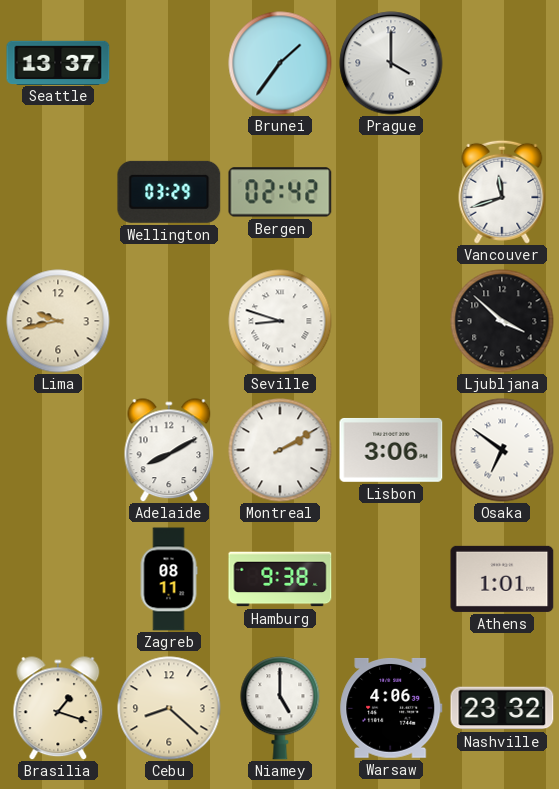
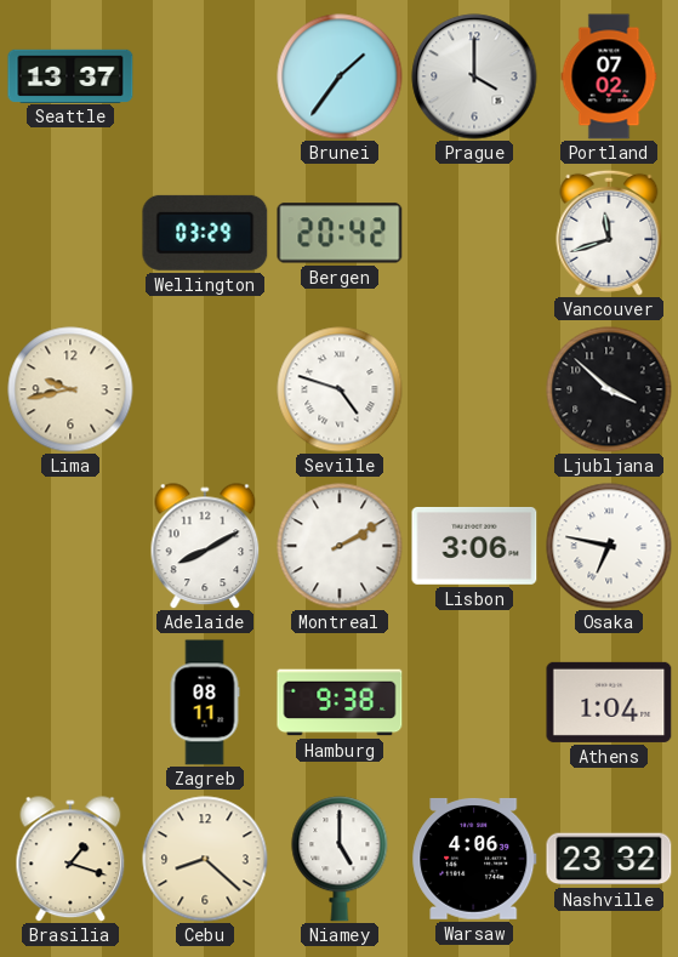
Portland: none -> 07:02 (609, 76)
Bergen: 02:42 -> 20:42 (340, 233)
Seville: 8:48 -> 4:48 (340, 389)
Osaka: 6:51 -> 6:47 (609, 546)
Athens: 1:01 -> 1:04 (609, 702)
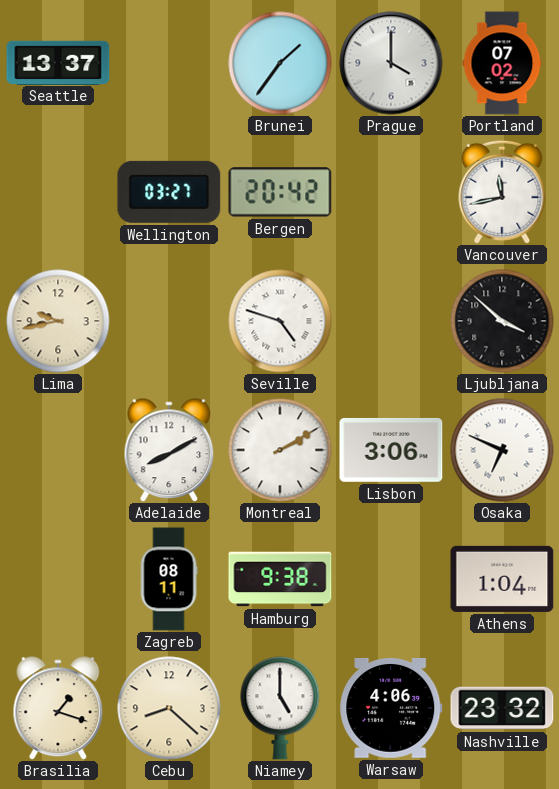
Wellington: 03:29 -> 03:27 (169, 192)
Vancouver: 11:42 -> 11:43 (502, 192)
Osaka: 6:47 -> 6:49 (502, 450)
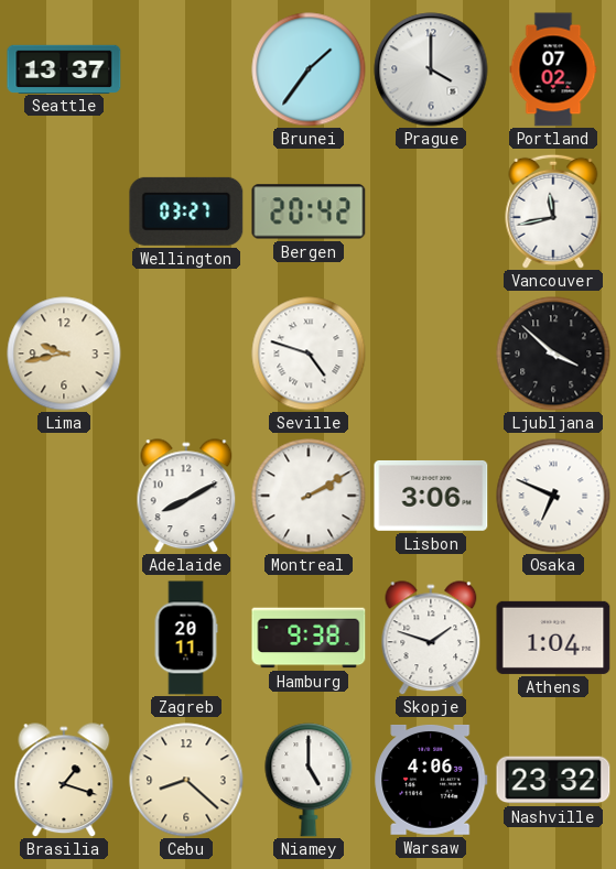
Zagreb: 08:11 -> 20:11 (186, 638)
Skopje: none -> 1:48 (431, 638)
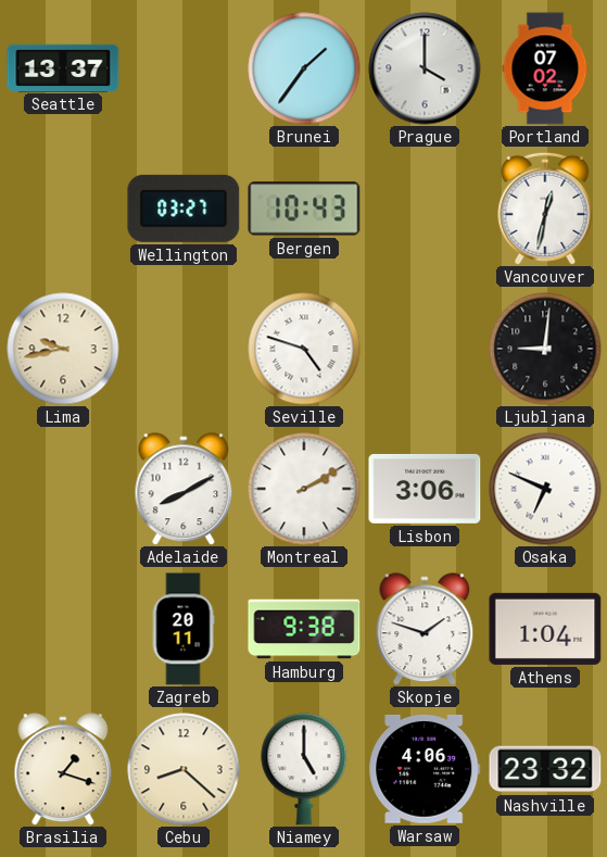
Bergen: 20:42 -> 10:43 (304, 209)
Vancouver: 11:43 -> 12:32 (545, 209)
Ljubljana: 3:52 -> 9:01 (545, 349)
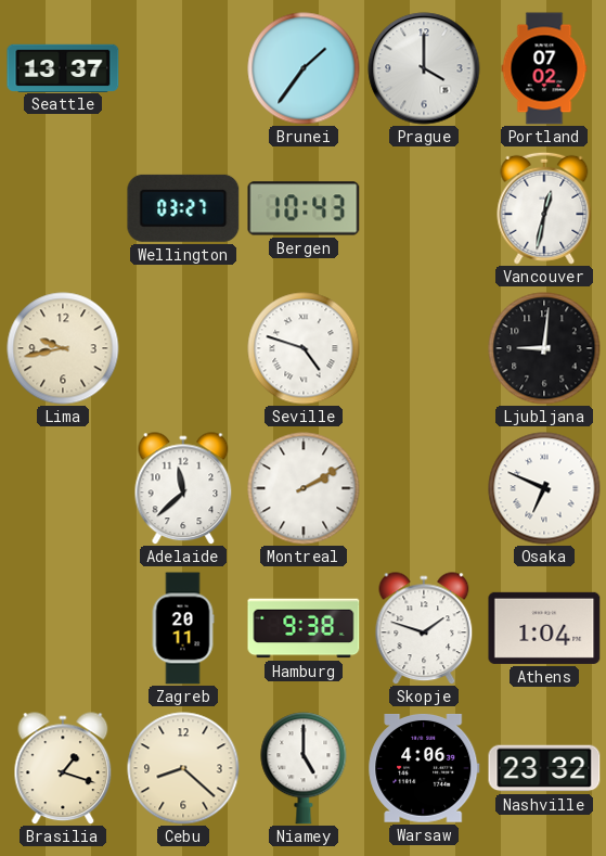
Adelaide: 8:10 -> 11:38 (183, 488)
Lisbon: 3:06 -> none (425, 489)
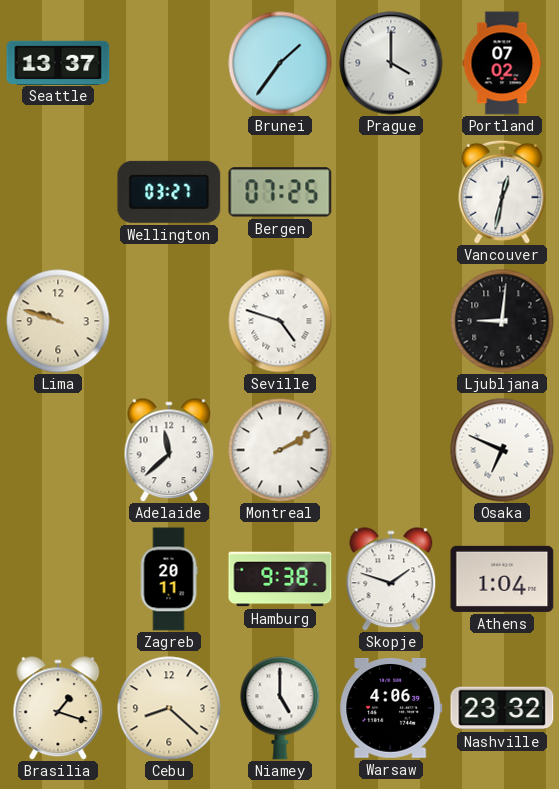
Bergen: 10:43 -> 07:25 (280, 192)
Lima: 9:43 -> 9:48 (58, 321)
